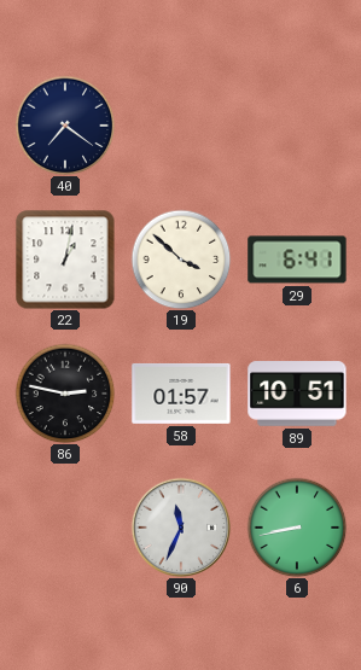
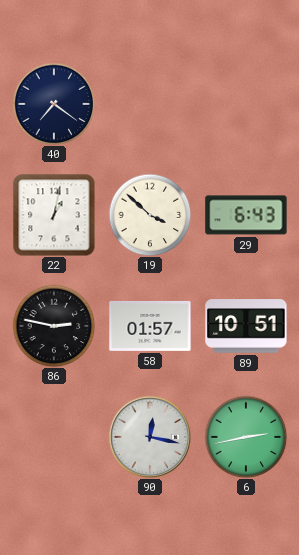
29: 6:41 -> 6:43 (246, 215)
90: 11:34 -> 12:17 (150, 437)
6: 8:43 -> 2:43 (246, 437)
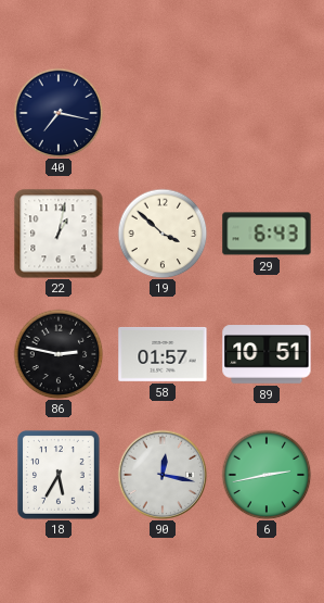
40: 7:21 -> 7:17 (59, 113)
18: none -> 5:35 (59, 475)
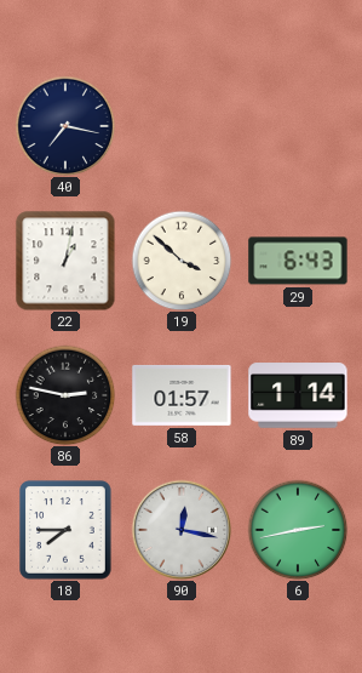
89: 10:51 -> 1:14 (298, 395)
18: 5:35 -> 7:45 (65, 530)
